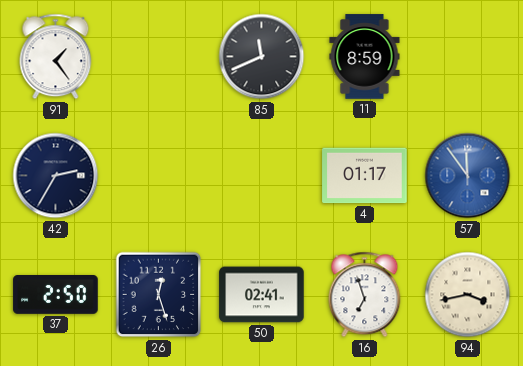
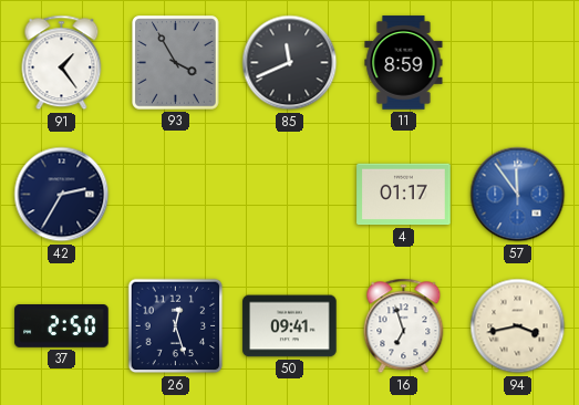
93: none -> 3:55 (176, 63)
50: 02:41 -> 09:41 (290, 326)
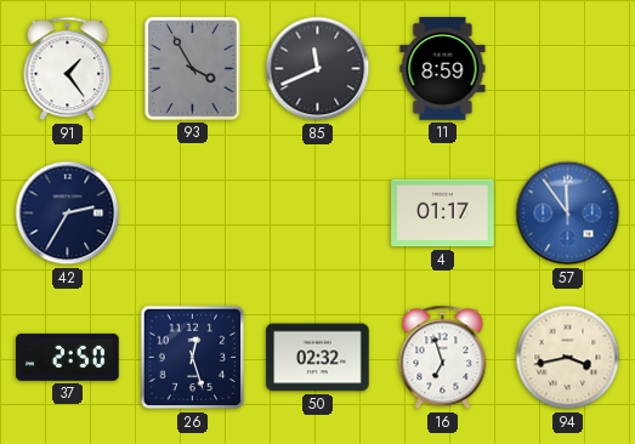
50: 09:41 -> 02:32 (318, 358)
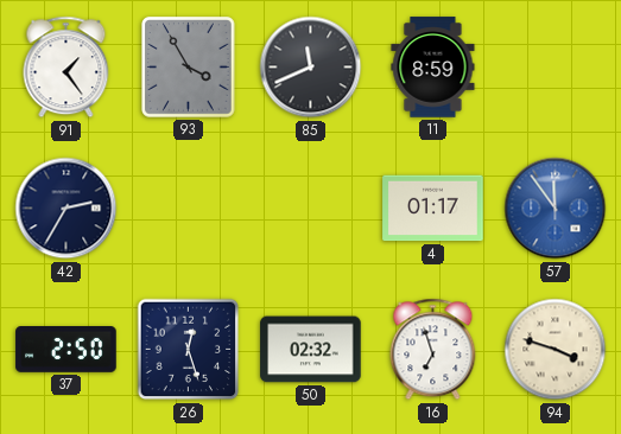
94: 3:43 -> 3:48 (556, 350)
